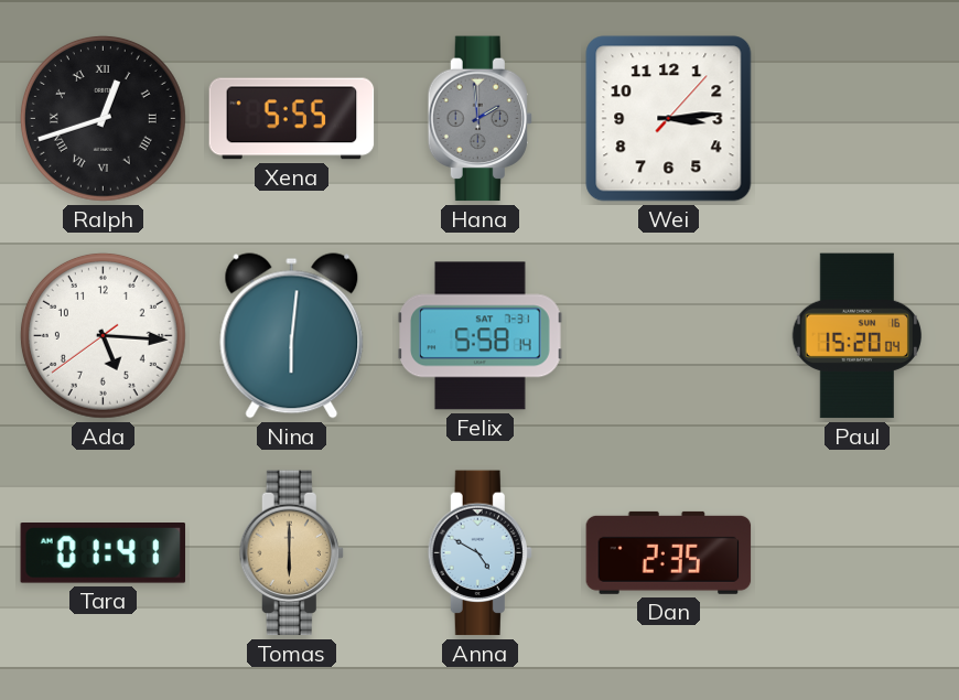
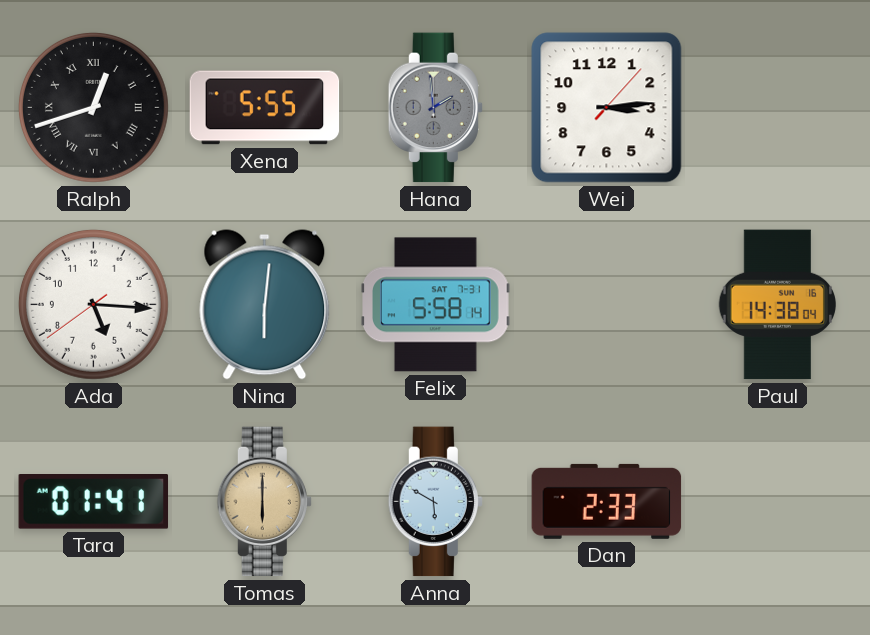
Paul: 15:20 -> 14:38 (777, 305)
Anna: 4:50 -> 5:50 (435, 502)
Dan: 2:35 -> 2:33 (607, 501)
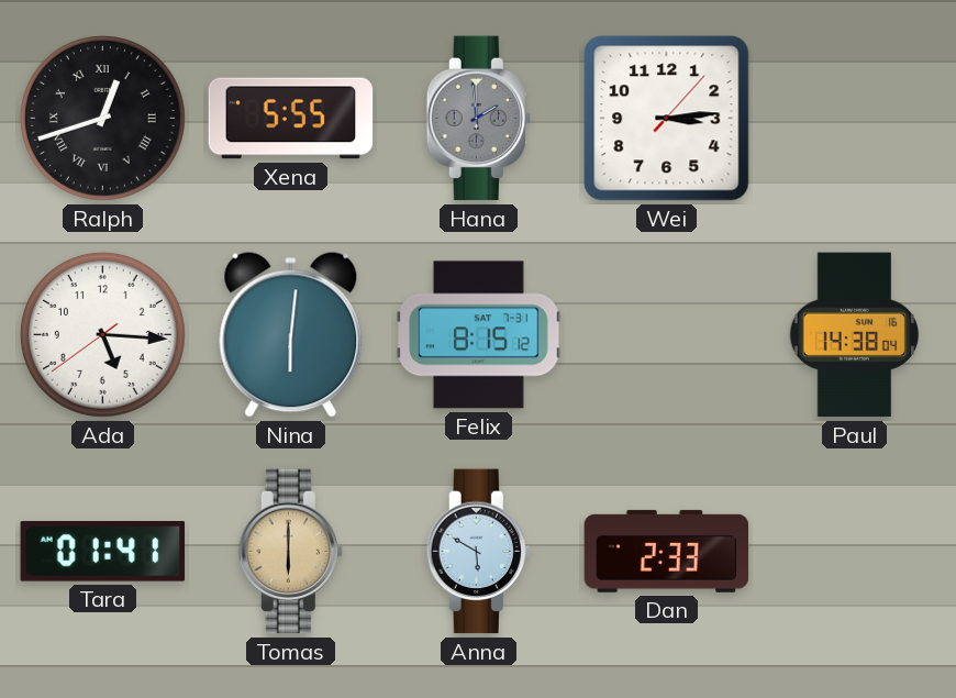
Felix: 5:58 -> 8:15 (479, 335)
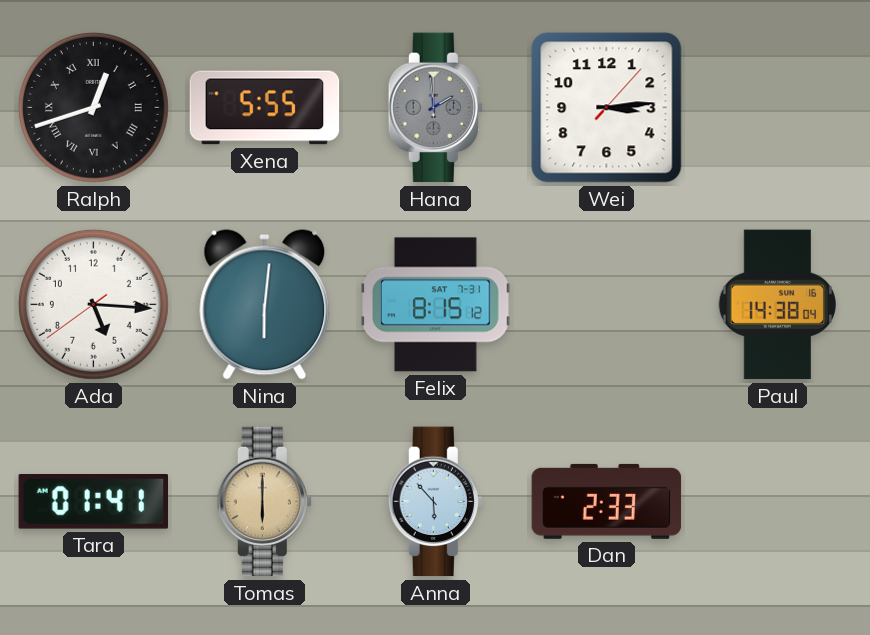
Anna: 5:50 -> 5:53 (435, 502)
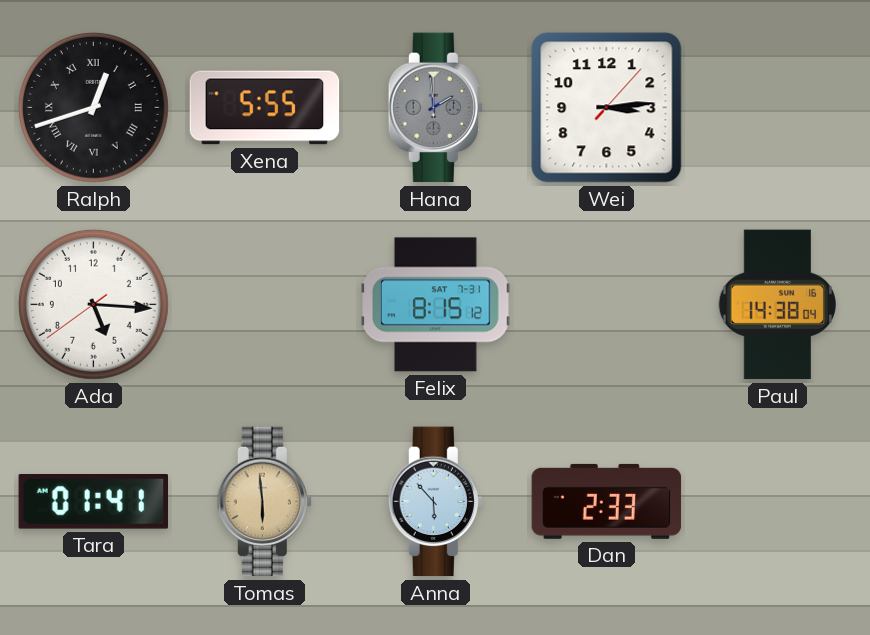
Nina: 6:01 -> none (265, 305)
Tomas: 6:00 -> 5:59 (264, 502)
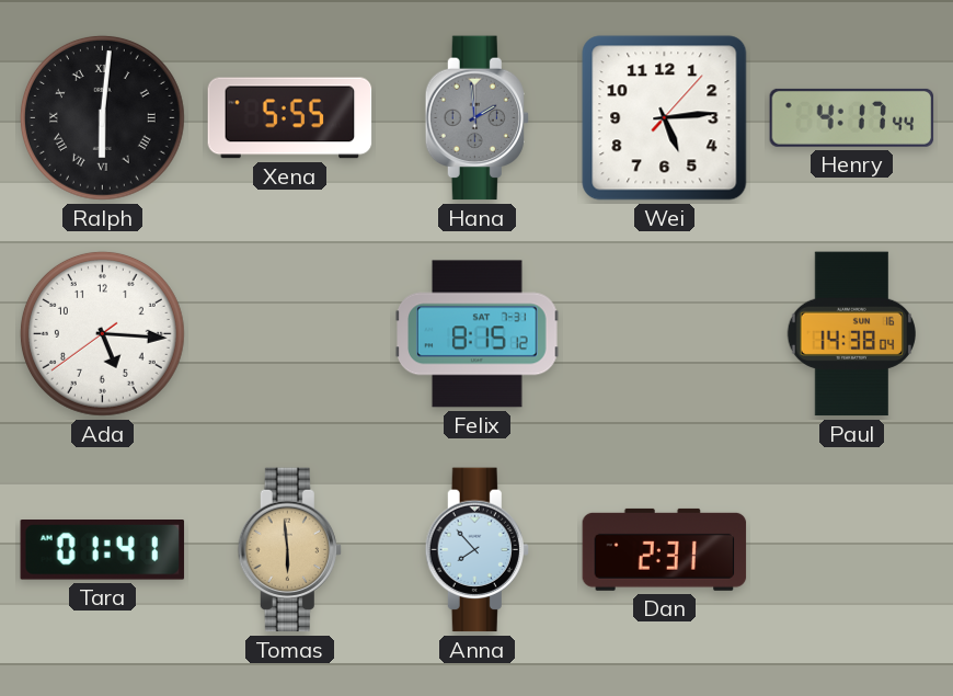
Ralph: 12:42 -> 6:01 (102, 117)
Wei: 3:14 -> 5:14 (665, 118)
Henry: none -> 4:17 (852, 117)
Anna: 5:53 -> 7:53 (476, 550)
Dan: 2:33 -> 2:31 (665, 549)
